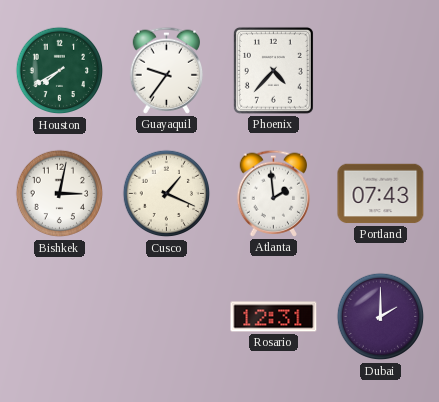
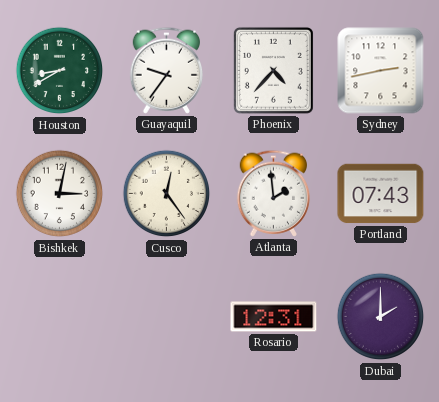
Houston: 7:40 -> 8:40 (60, 71)
Sydney: none -> 2:43 (381, 71)
Cusco: 1:19 -> 12:24 (167, 194)
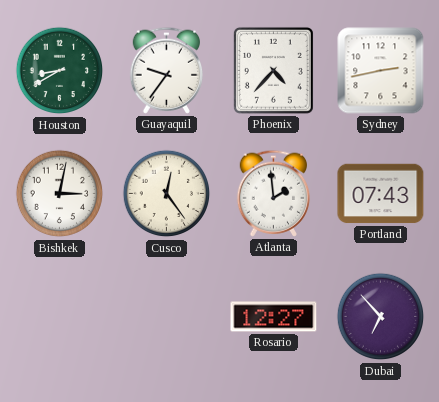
Rosario: 12:31 -> 12:27 (274, 317)
Dubai: 2:00 -> 6:53 (381, 317)
